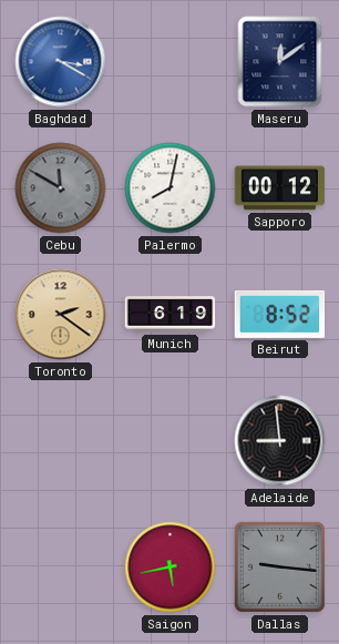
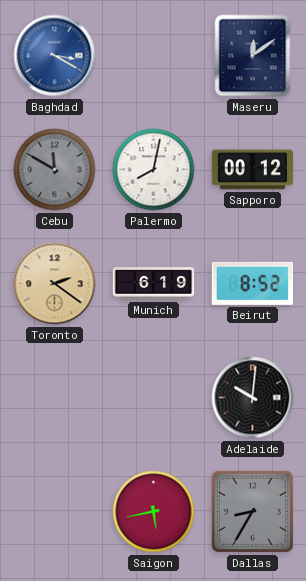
Adelaide: 8:59 -> 10:01 (253, 398)
Dallas: 9:16 -> 8:35 (252, 511)
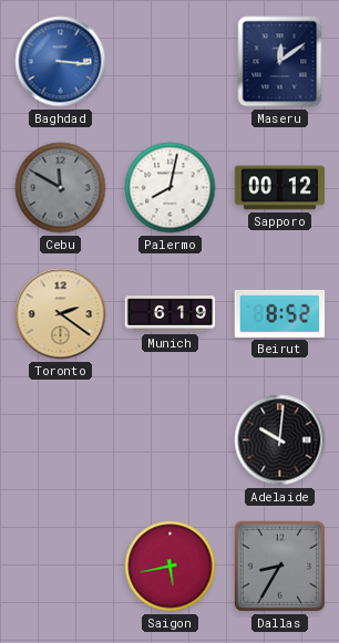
Baghdad: 3:20 -> 3:16 (61, 62)
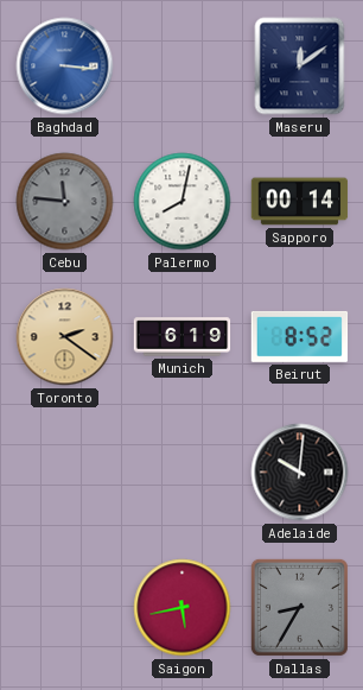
Cebu: 11:50 -> 11:46 (65, 202)
Sapporo: 00:12 -> 00:14 (300, 202)
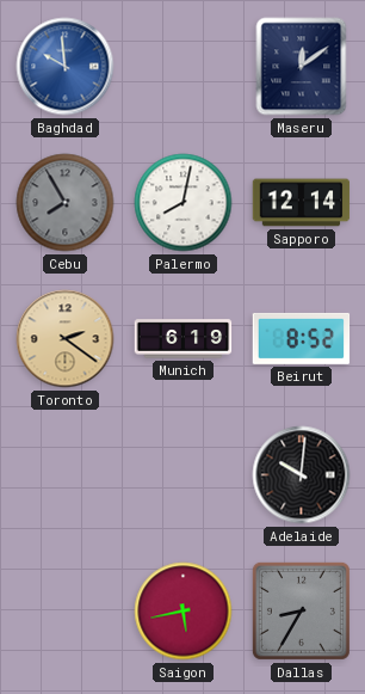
Baghdad: 3:16 -> 9:59 (66, 67)
Cebu: 11:46 -> 7:55 (66, 203)
Sapporo: 00:14 -> 12:14 (302, 203)
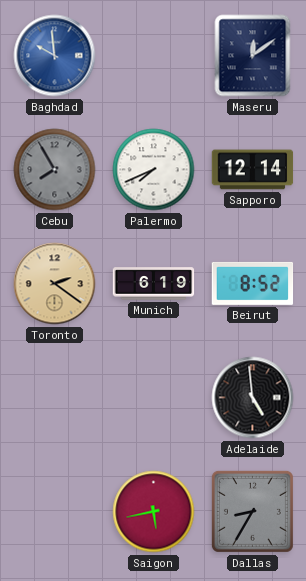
Palermo: 8:02 -> 7:41 (154, 170)
Adelaide: 10:01 -> 4:59 (253, 398)
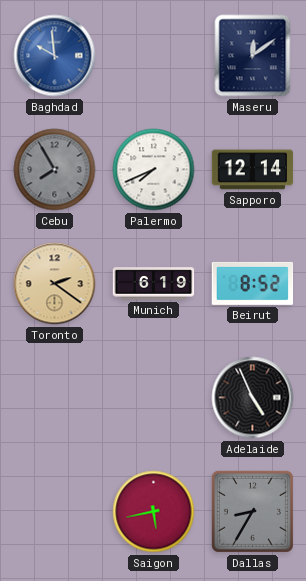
Adelaide: 4:59 -> 4:56 (253, 398)
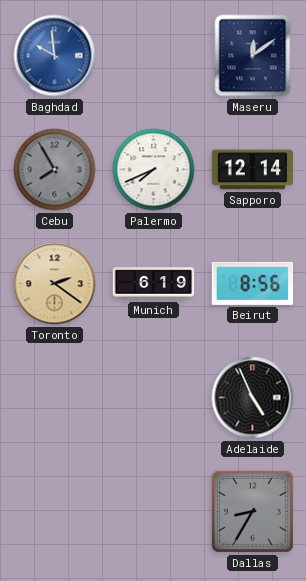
Beirut: 8:52 -> 8:56 (253, 283)
Saigon: 5:43 -> none (154, 512)
